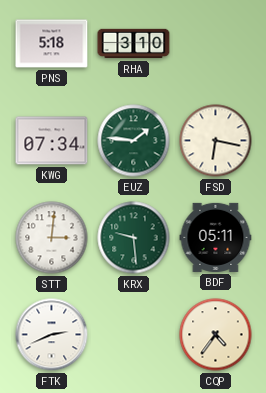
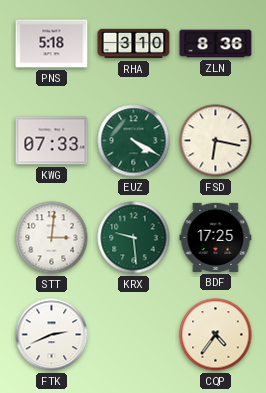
ZLN: none -> 8:36 (216, 44)
KWG: 07:34 -> 07:33 (52, 141)
EUZ: 1:46 -> 4:20 (134, 141)
BDF: 05:11 -> 17:25 (216, 237)
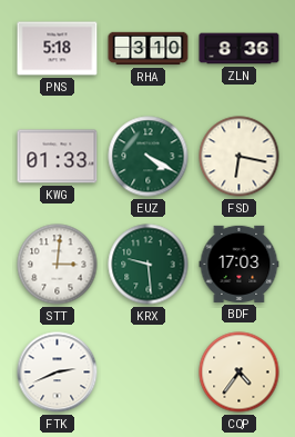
KWG: 07:33 -> 01:33 (58, 157)
BDF: 17:25 -> 17:03 (240, 264)
